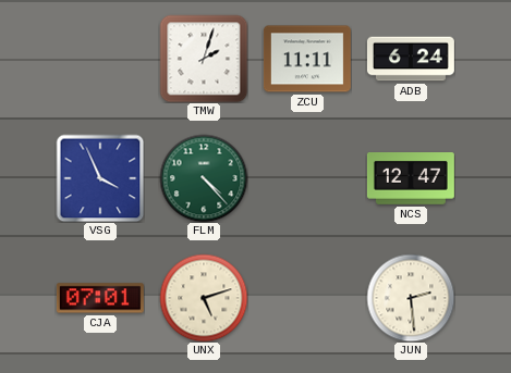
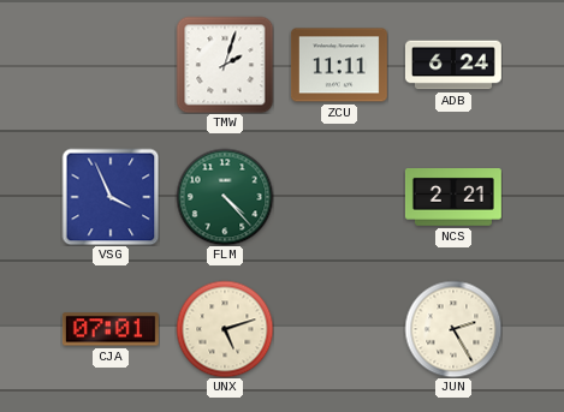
NCS: 12:47 -> 2:21 (453, 198)
JUN: 2:29 -> 2:25 (453, 329)
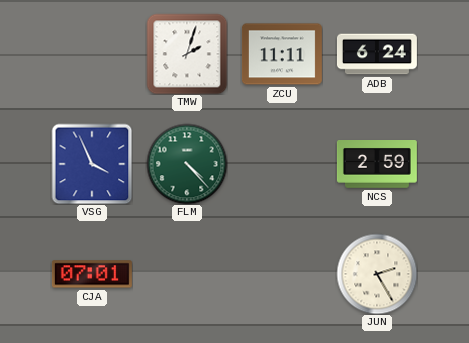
NCS: 2:21 -> 2:59 (377, 165)
UNX: 5:12 -> none (225, 329)
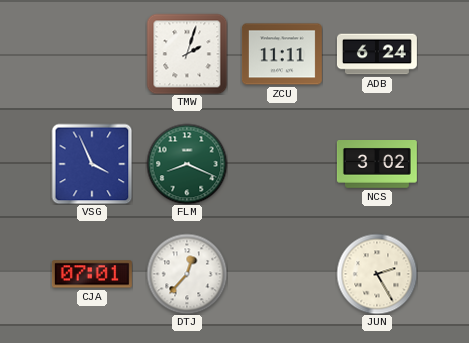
FLM: 4:23 -> 8:19 (187, 164)
NCS: 2:59 -> 3:02 (377, 165)
DTJ: none -> 12:37 (187, 274)
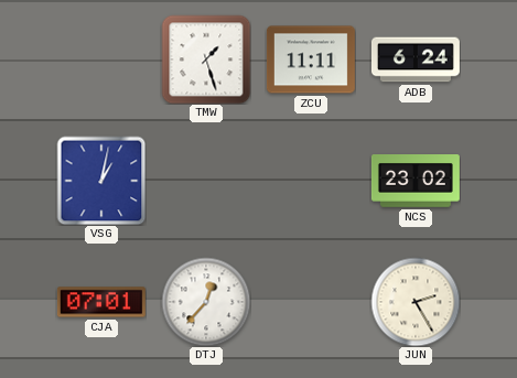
TMW: 2:03 -> 1:27 (206, 60)
VSG: 3:56 -> 1:02 (101, 181)
FLM: 8:19 -> none (187, 164)
NCS: 3:02 -> 23:02 (416, 182)
